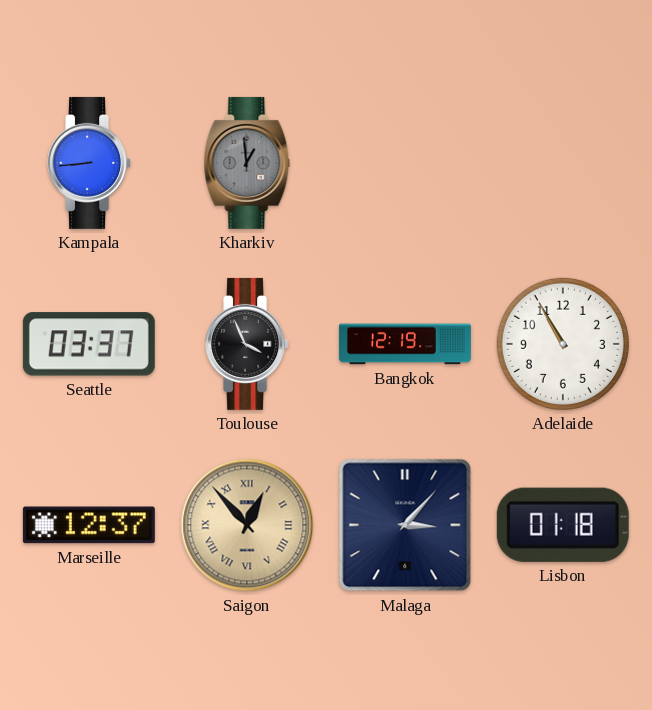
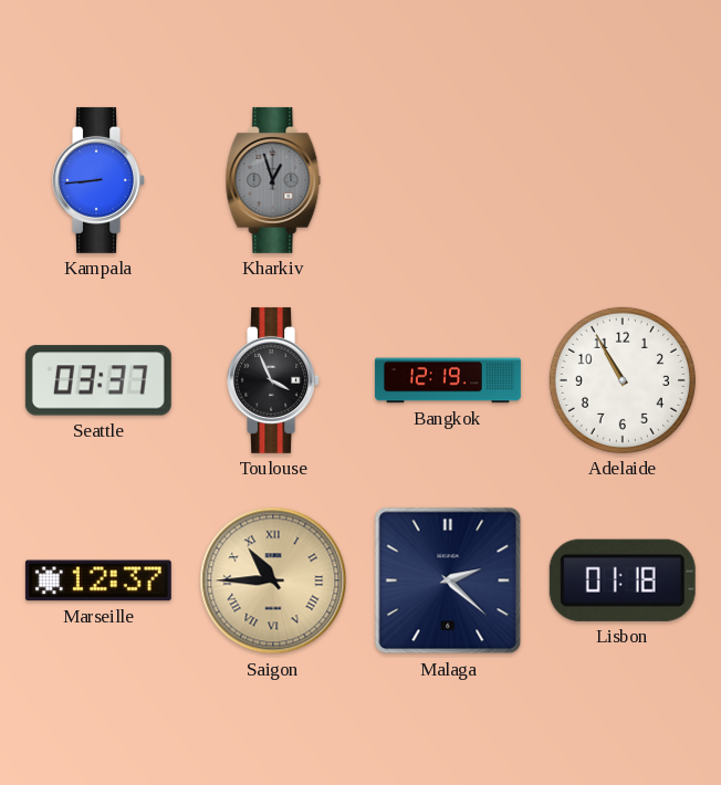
Kharkiv: 12:59 -> 12:57 (273, 180)
Saigon: 12:53 -> 10:45 (273, 580)
Malaga: 3:07 -> 2:22 (448, 580)
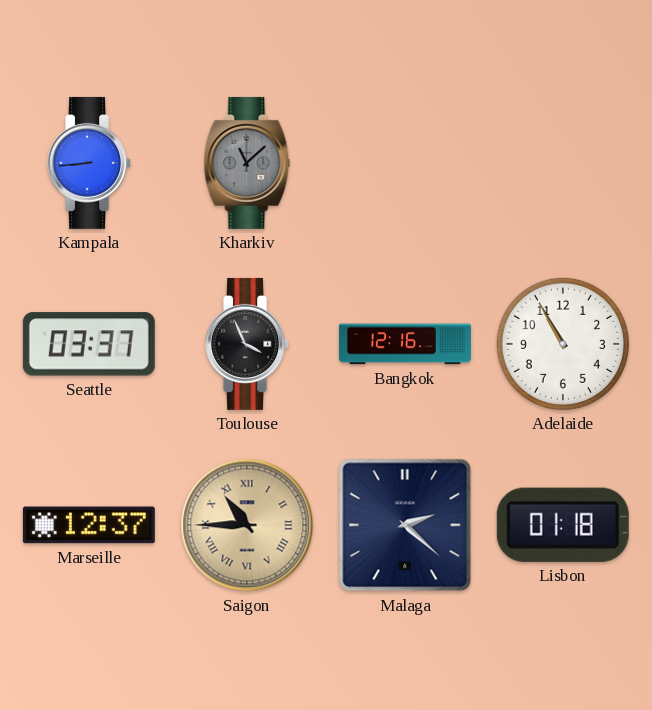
Kharkiv: 12:57 -> 11:08 (247, 163)
Bangkok: 12:19 -> 12:16 (405, 344)
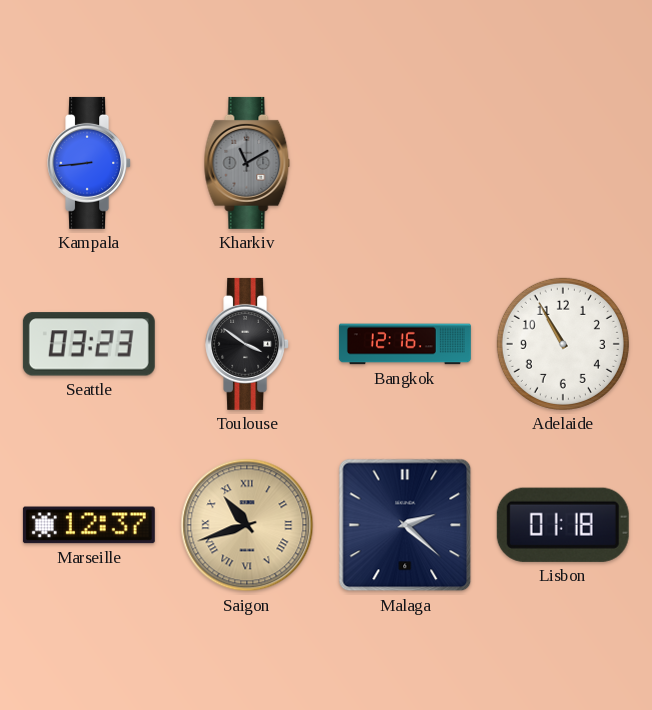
Kharkiv: 11:08 -> 11:10 (247, 163)
Seattle: 03:37 -> 03:23 (89, 344)
Toulouse: 3:56 -> 3:51 (248, 344)
Saigon: 10:45 -> 10:42 (247, 525)
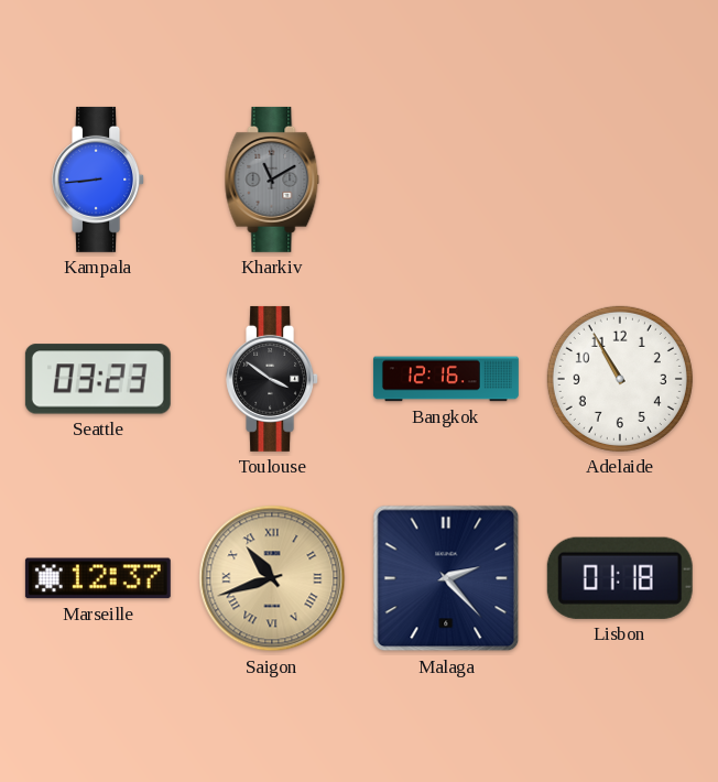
Malaga: 2:22 -> 2:23 (446, 578)
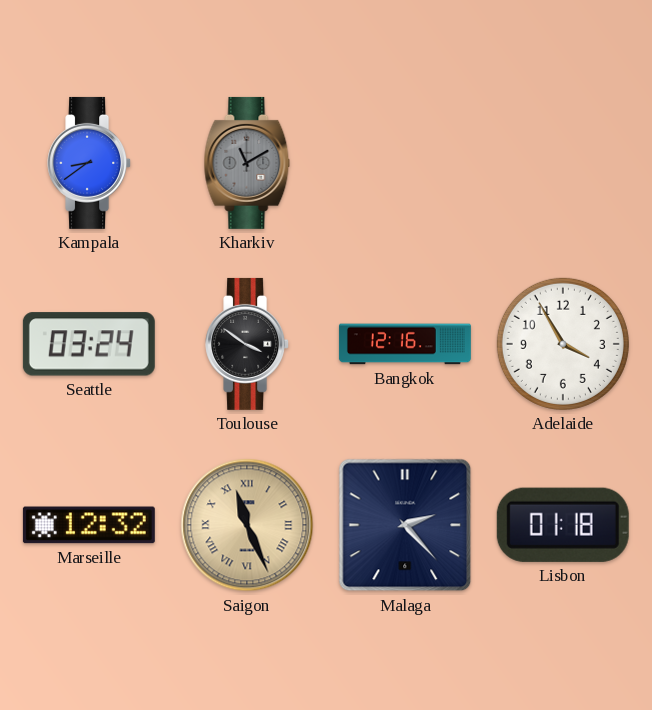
Kampala: 8:44 -> 8:39 (90, 163)
Seattle: 03:23 -> 03:24 (89, 344)
Adelaide: 10:55 -> 3:55 (563, 344)
Marseille: 12:37 -> 12:32 (89, 525)
Saigon: 10:42 -> 11:26 (247, 525)
